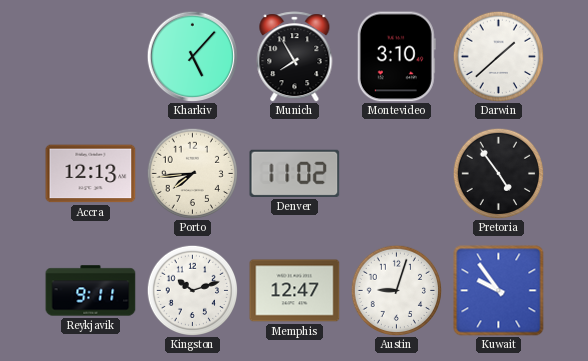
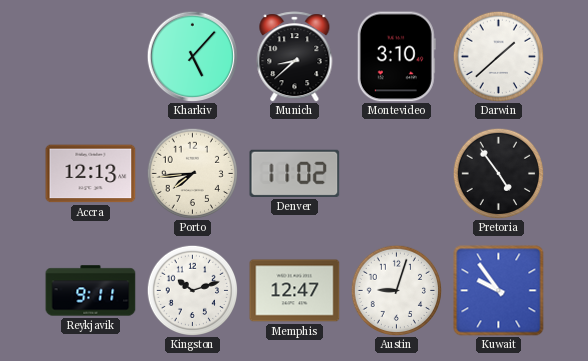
Munich: 7:55 -> 8:38 (295, 57)
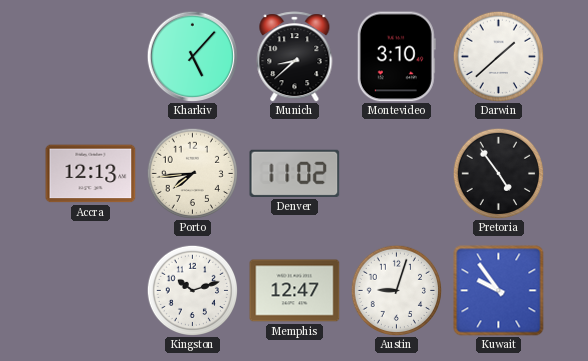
Reykjavik: 9:11 -> none (91, 291)
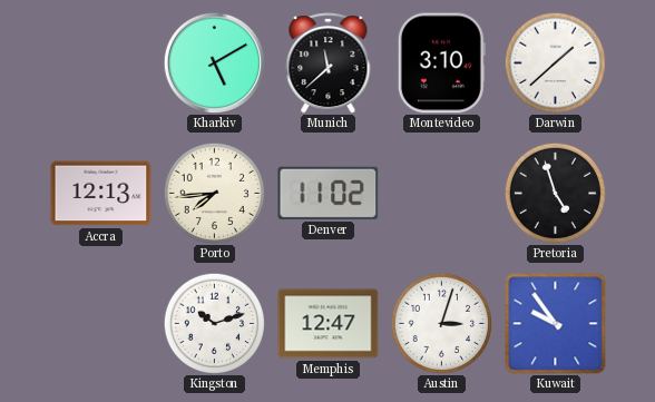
Kharkiv: 5:07 -> 5:10 (214, 62)
Munich: 8:38 -> 11:38 (329, 63)
Pretoria: 4:54 -> 4:57 (555, 193)
Austin: 9:03 -> 3:03 (441, 323)
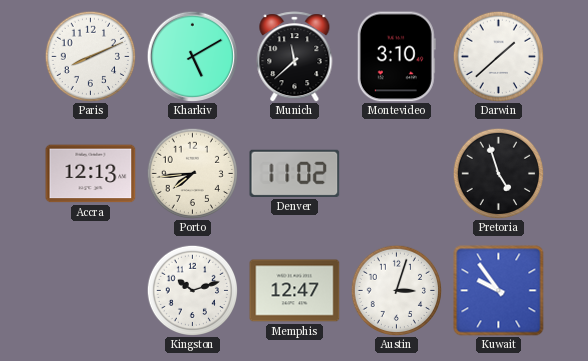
Paris: none -> 8:11 (90, 56)
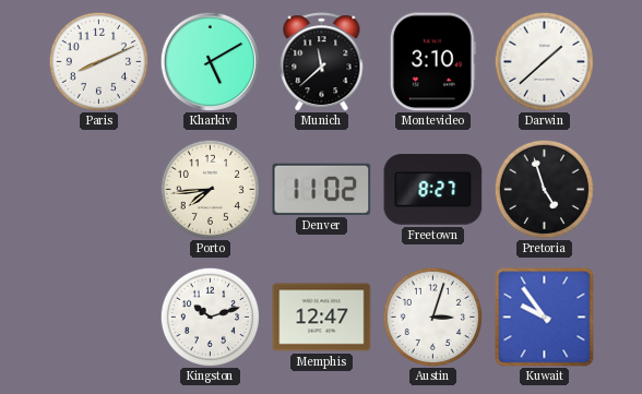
Accra: 12:13 -> none (91, 174)
Freetown: none -> 8:27 (433, 190)
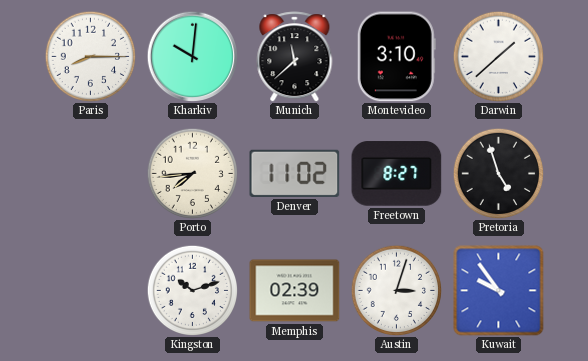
Paris: 8:11 -> 8:15 (90, 56)
Kharkiv: 5:10 -> 10:01 (192, 56)
Memphis: 12:47 -> 02:39 (295, 291)
